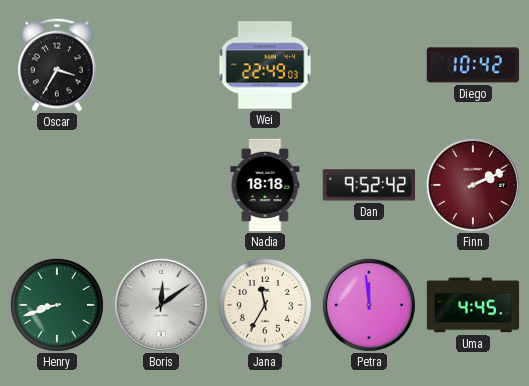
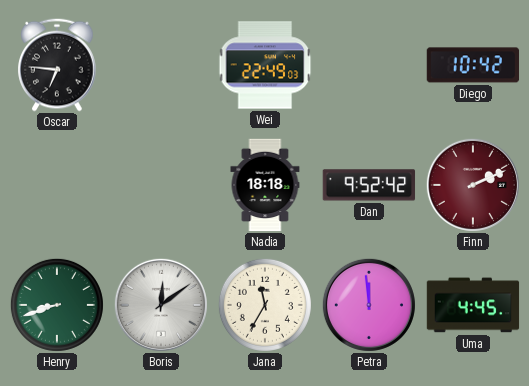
Oscar: 3:35 -> 6:46 (57, 65)
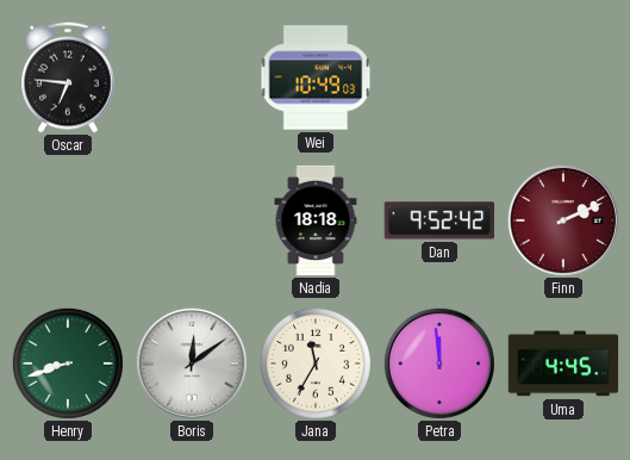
Wei: 22:49 -> 10:49 (316, 77)
Diego: 10:42 -> none (473, 65)
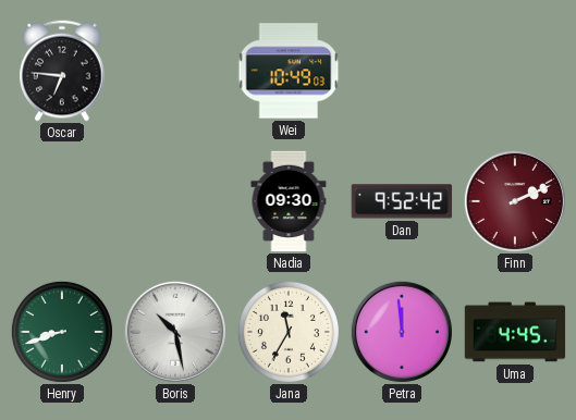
Nadia: 18:18 -> 09:30 (289, 201)
Boris: 12:09 -> 10:28 (175, 332)
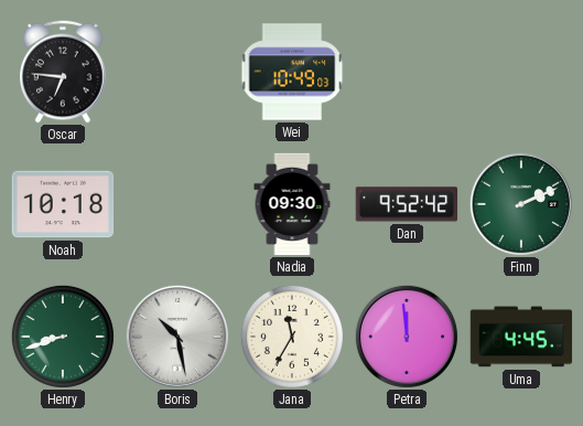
Noah: none -> 10:18 (63, 204)
Finn dial: burgundy -> green (521, 204)
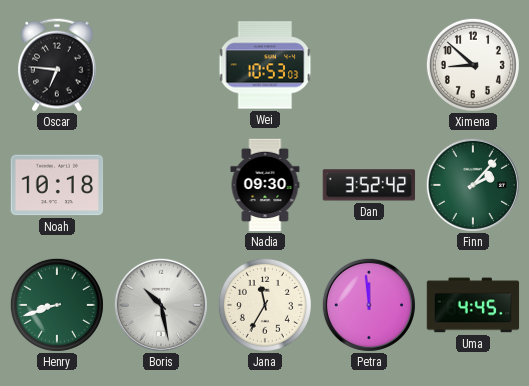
Wei: 10:49 -> 10:53 (265, 65)
Ximena: none -> 8:52 (473, 65)
Dan: 9:52 -> 3:52 (369, 185)
Finn: 2:11 -> 2:07 (473, 185)
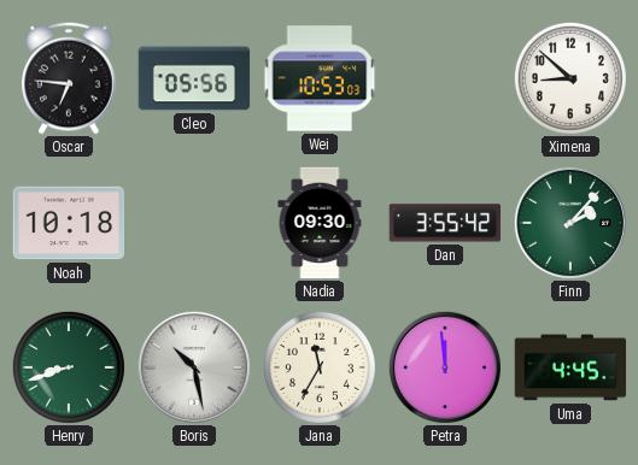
Cleo: none -> 05:56 (194, 78)
Dan: 3:52 -> 3:55 (445, 223)
